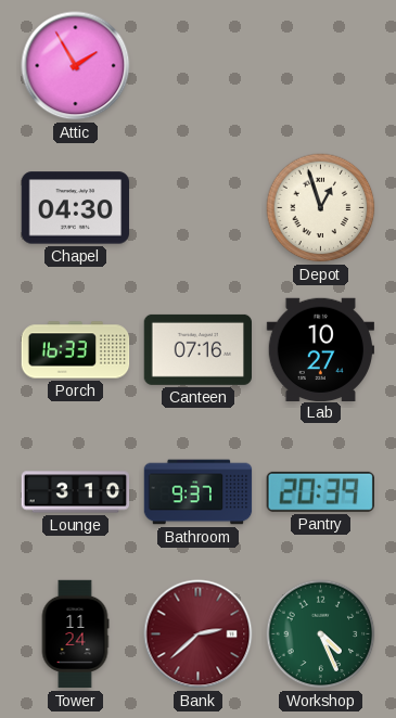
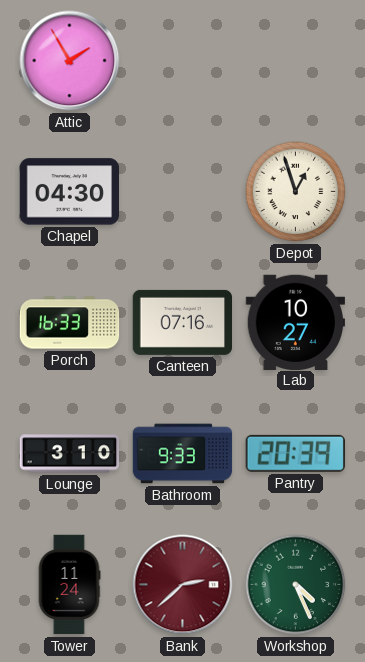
Bathroom: 9:37 -> 9:33 (183, 454)
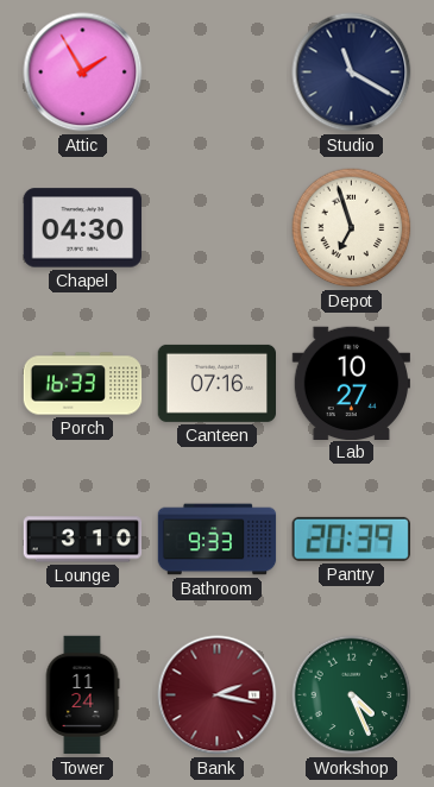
Studio: none -> 11:20 (352, 73)
Depot: 12:57 -> 6:57 (352, 228)
Bank: 2:38 -> 2:17 (218, 695)
